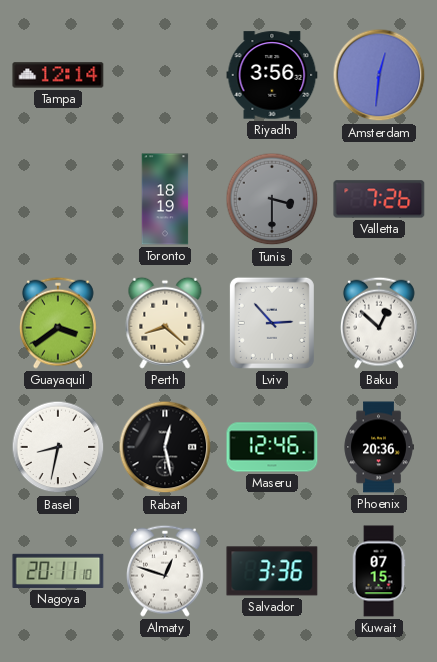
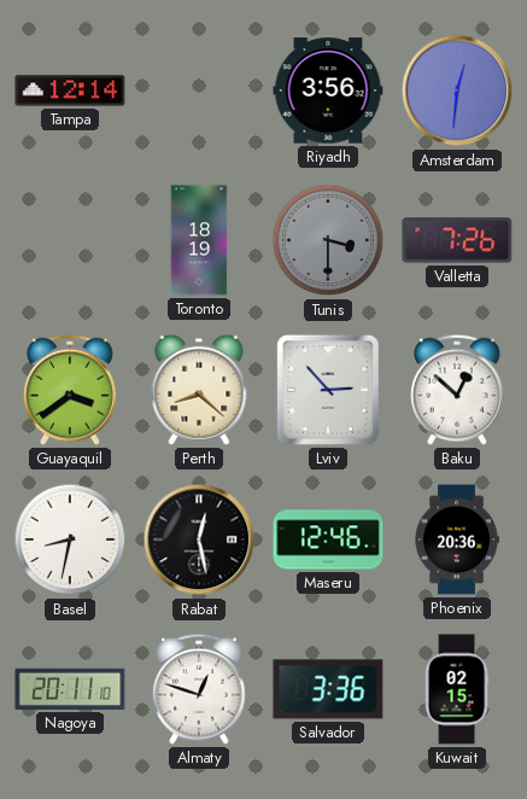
Kuwait: 07:15 -> 02:15 (457, 689)
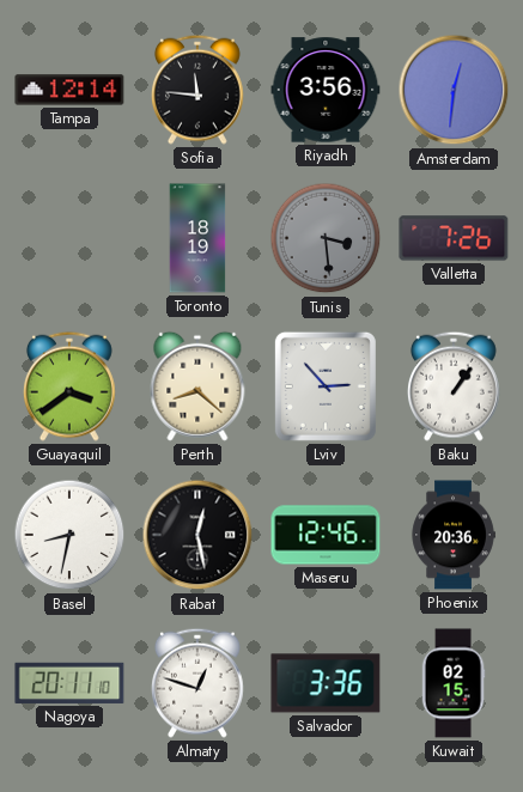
Sofia: none -> 11:46 (199, 90)
Tunis: 3:30 -> 3:29 (326, 238)
Baku: 12:52 -> 1:06 (455, 386)
